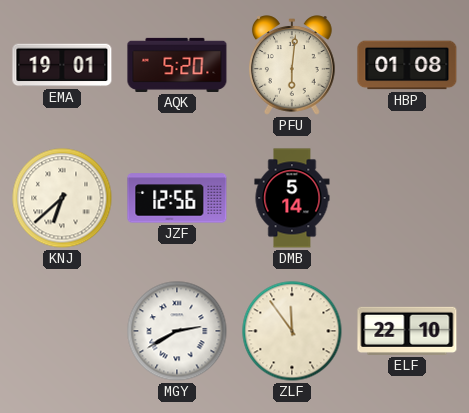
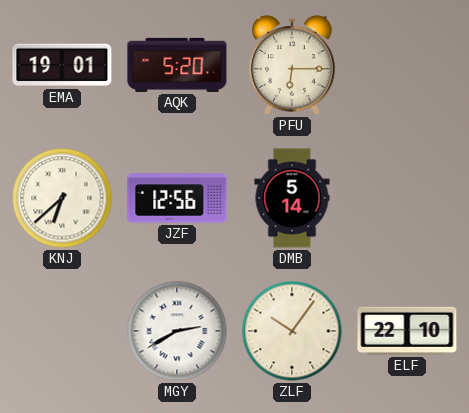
PFU: 6:01 -> 6:15 (293, 65)
HBP: 01:08 -> none (407, 65)
ZLF: 11:54 -> 10:06 (292, 331)
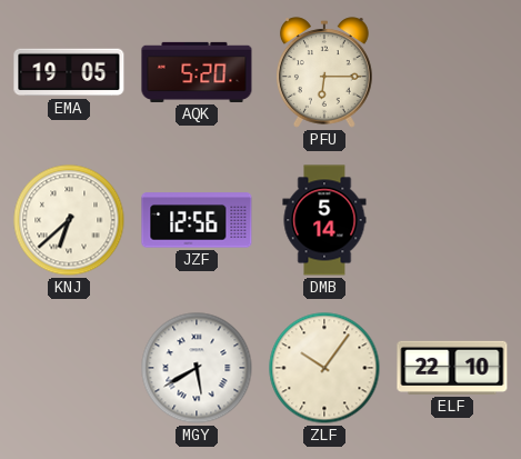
EMA: 19:01 -> 19:05 (69, 72)
MGY: 2:40 -> 5:40 (197, 368)
